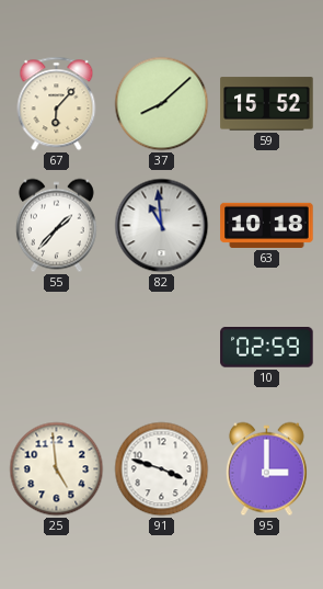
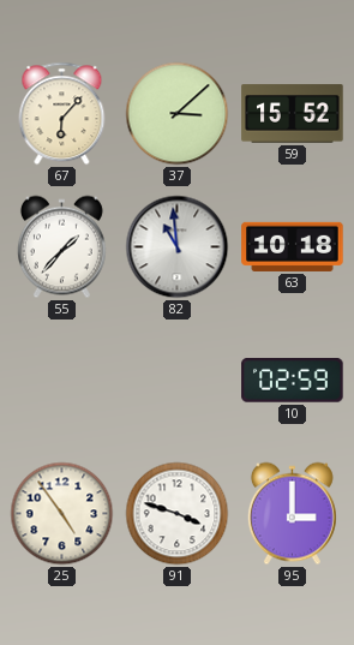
37: 8:08 -> 3:08 (178, 114)
25: 4:59 -> 4:54 (62, 514)
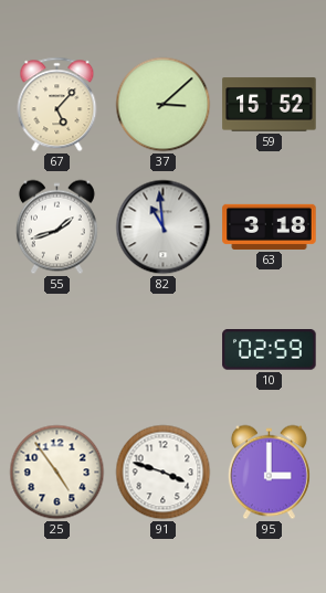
67: 6:07 -> 5:07 (57, 105)
55: 1:37 -> 1:42 (56, 227)
63: 10:18 -> 3:18 (270, 226)
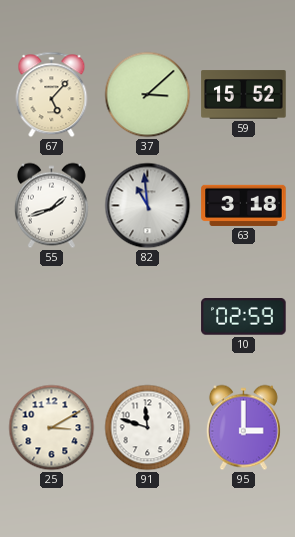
25: 4:54 -> 3:10 (52, 428)
91: 3:48 -> 11:48 (148, 428)
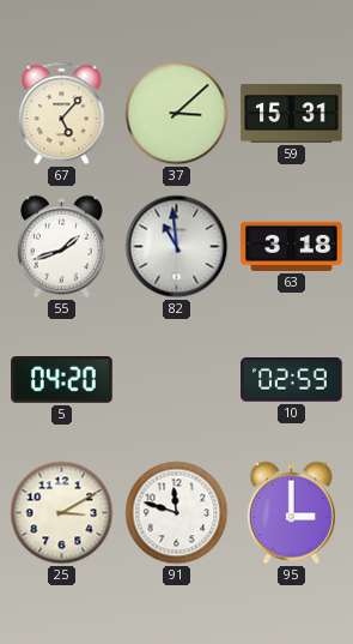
59: 15:52 -> 15:31 (292, 114)
5: none -> 04:20 (62, 380)
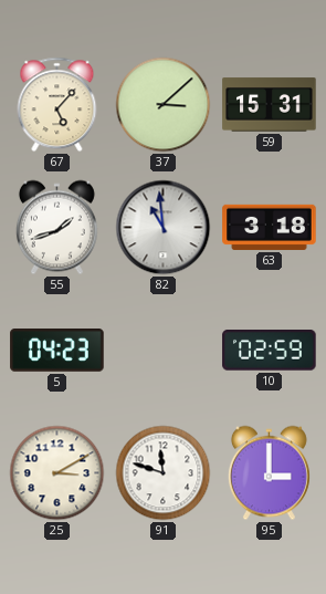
5: 04:20 -> 04:23 (57, 351)
